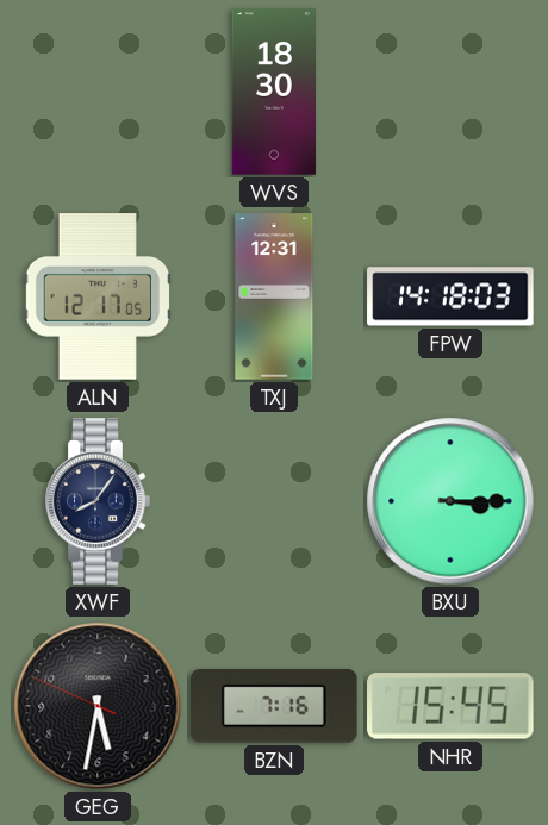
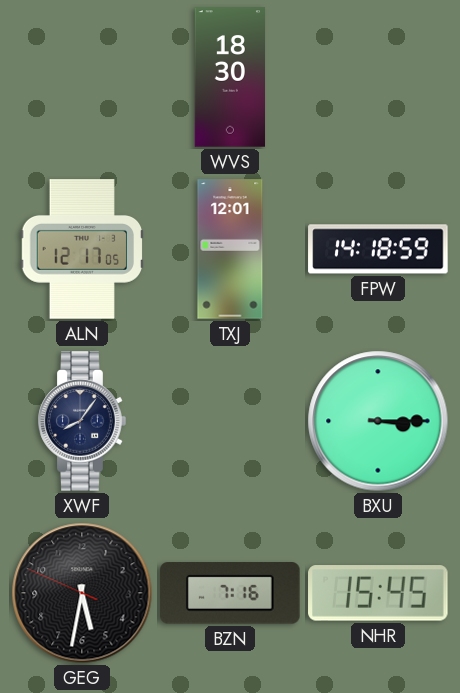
TXJ: 12:31 -> 12:01 (230, 249)
FPW: 14:18:03 -> 14:18:59 (378, 249)
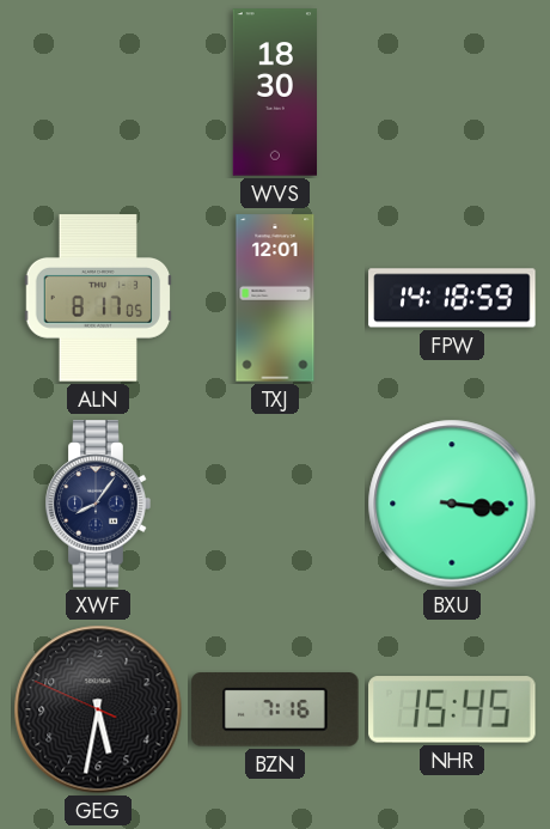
ALN: 12:17 -> 8:17 (98, 298)
BXU: 3:15 -> 3:16 (452, 504)
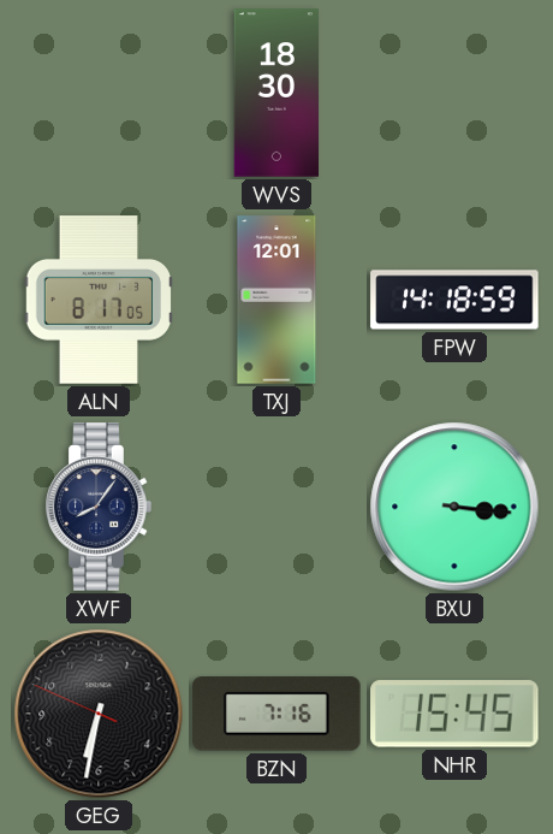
GEG: 5:31 -> 6:31 (99, 714)
